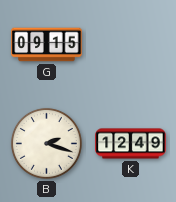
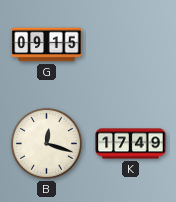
B: 2:18 -> 12:18 (46, 143)
K: 12:49 -> 17:49 (131, 144)
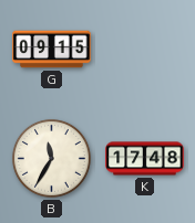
B: 12:18 -> 11:35 (51, 158)
K: 17:49 -> 17:48 (145, 159)
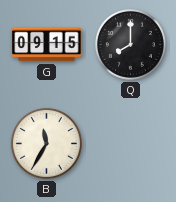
Q: none -> 8:00 (130, 44)
K: 17:48 -> none (145, 159)
